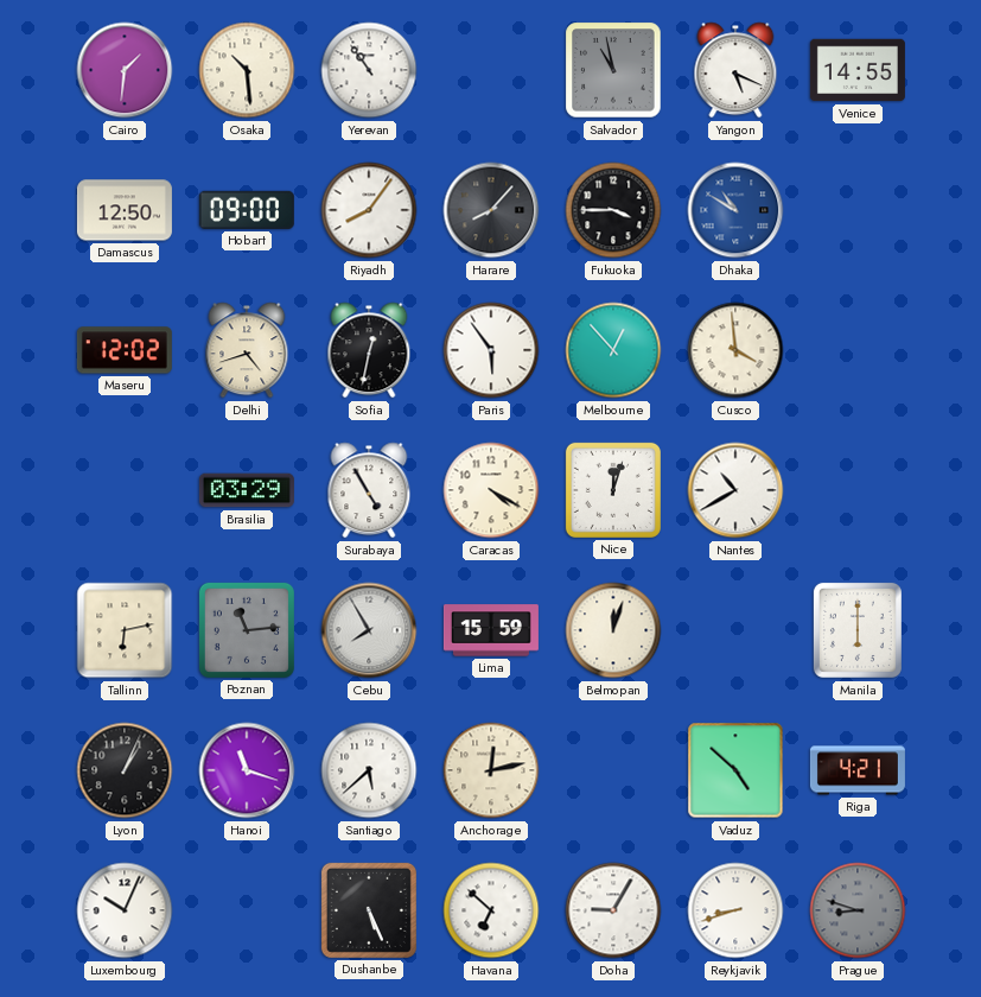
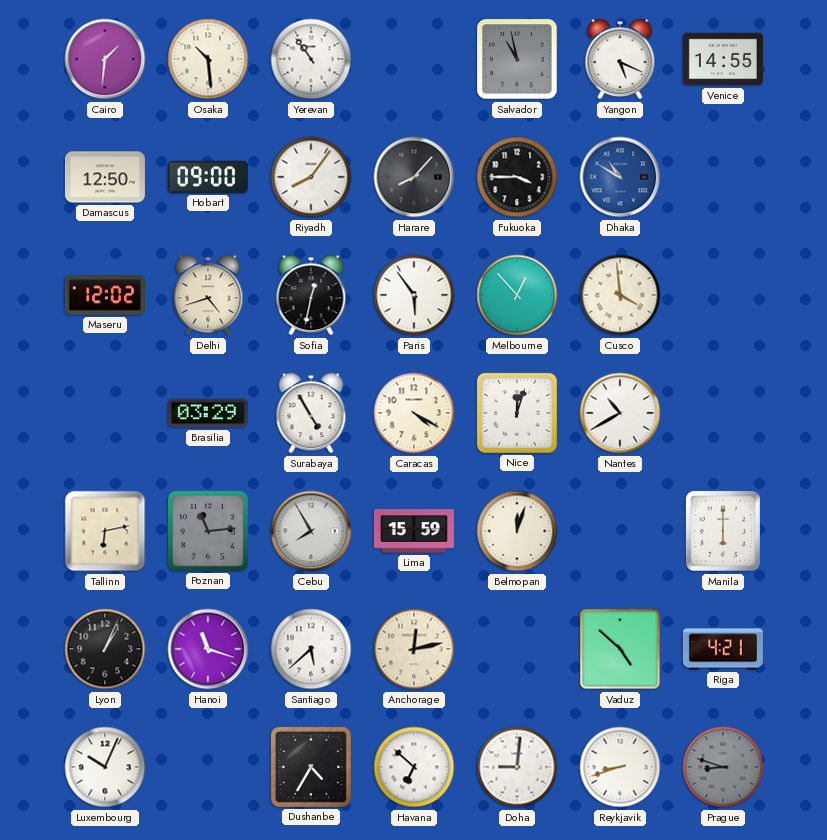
Dushanbe: 5:26 -> 4:35 (311, 767)
Doha: 9:05 -> 9:01 (517, 767)
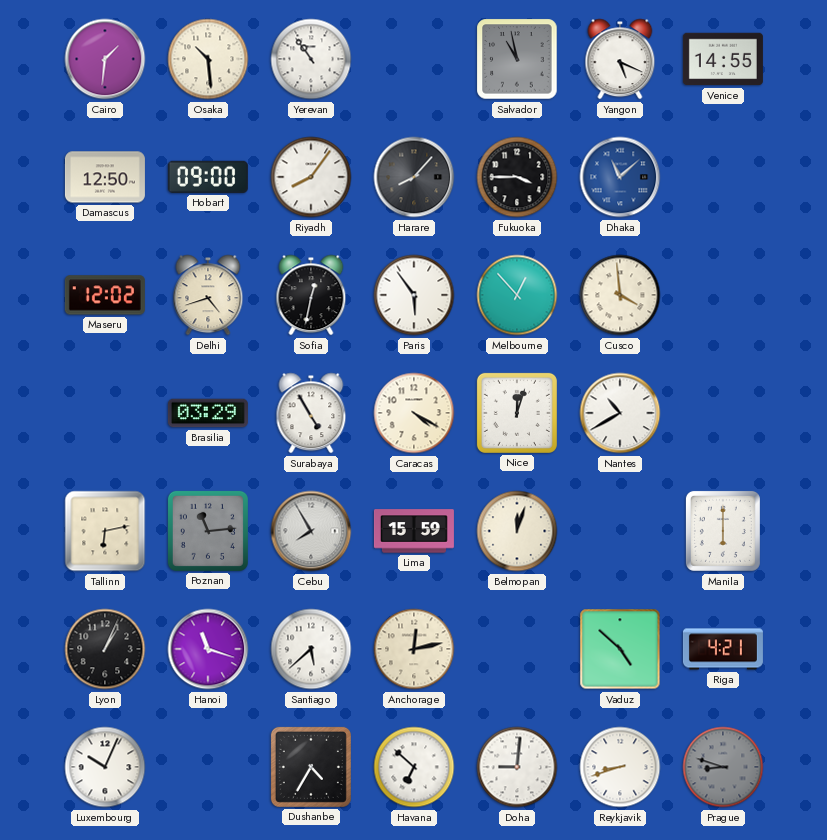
Dhaka: 10:50 -> 11:08 (620, 177)
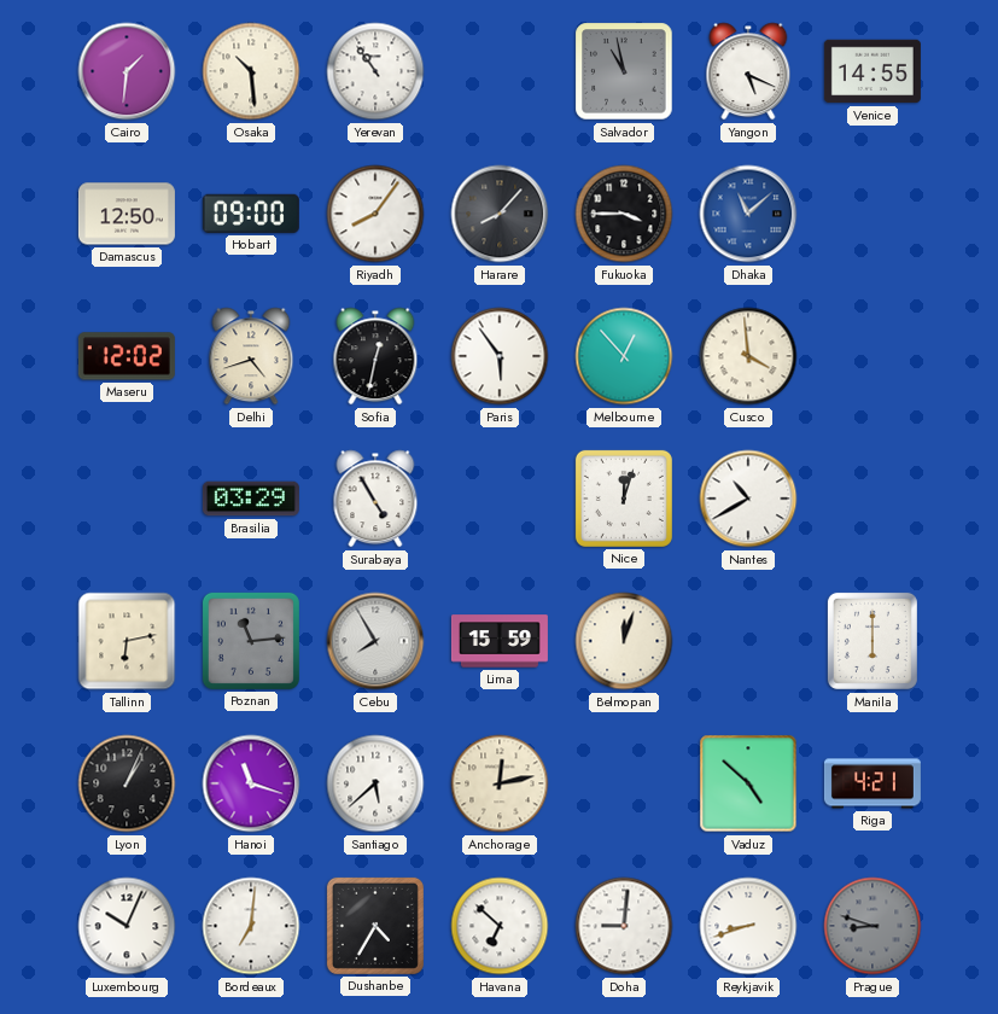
Caracas: 4:20 -> none (414, 413)
Bordeaux: none -> 7:01 (251, 926)
